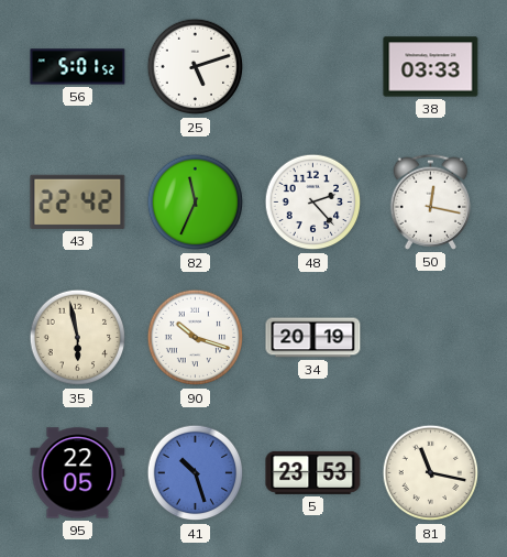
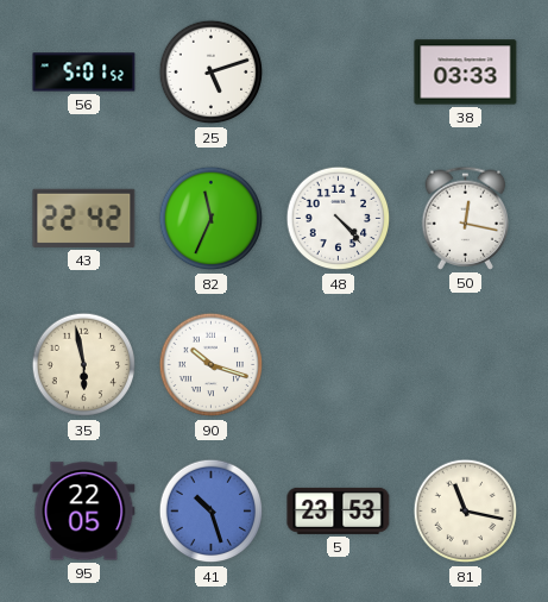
48: 2:23 -> 4:23 (339, 219)
34: 20:19 -> none (313, 338)
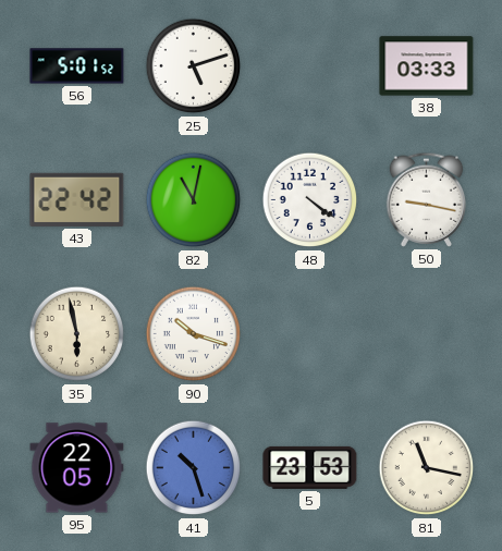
82: 11:34 -> 11:02 (194, 200)
48: 4:23 -> 4:21 (310, 200)
50: 12:17 -> 9:17 (427, 199)
